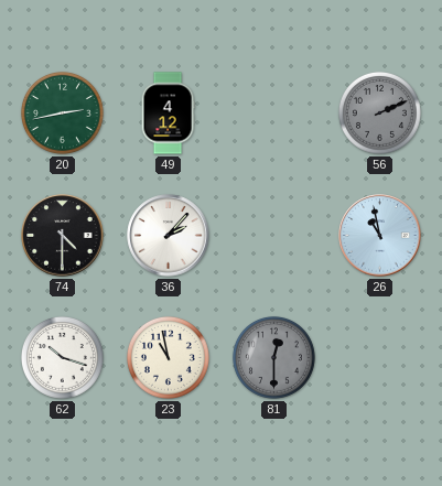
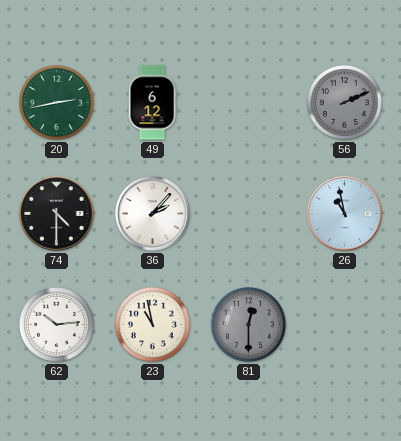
49: 4:12 -> 6:12 (152, 103)
62: 10:18 -> 10:14 (56, 324)
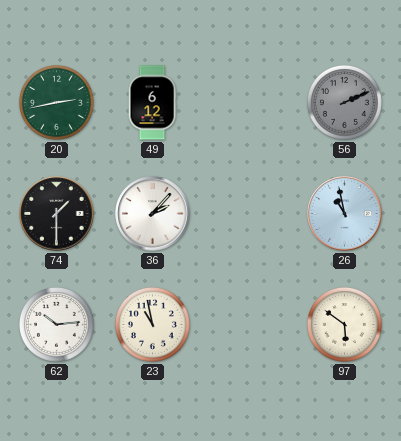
74: 4:30 -> 1:30 (57, 214)
81: 12:30 -> none (248, 324)
97: none -> 5:51 (344, 324)
